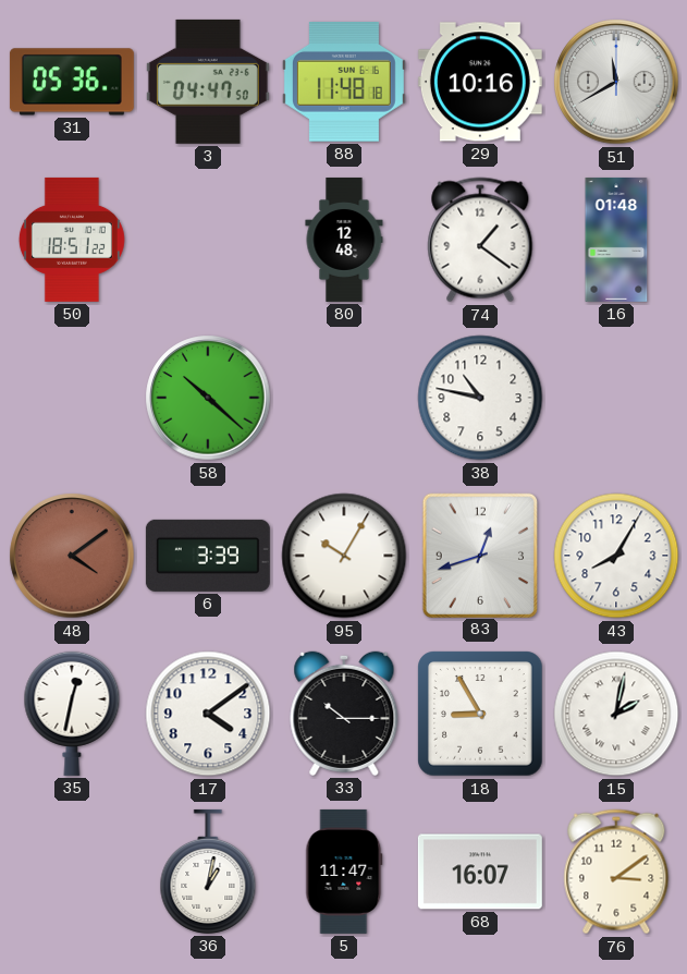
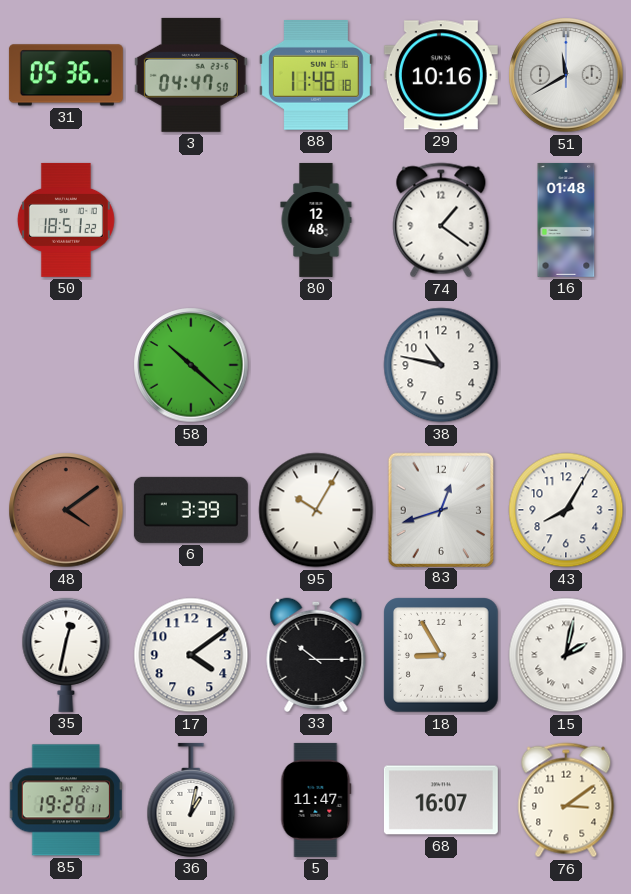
85: none -> 19:28 (66, 800)
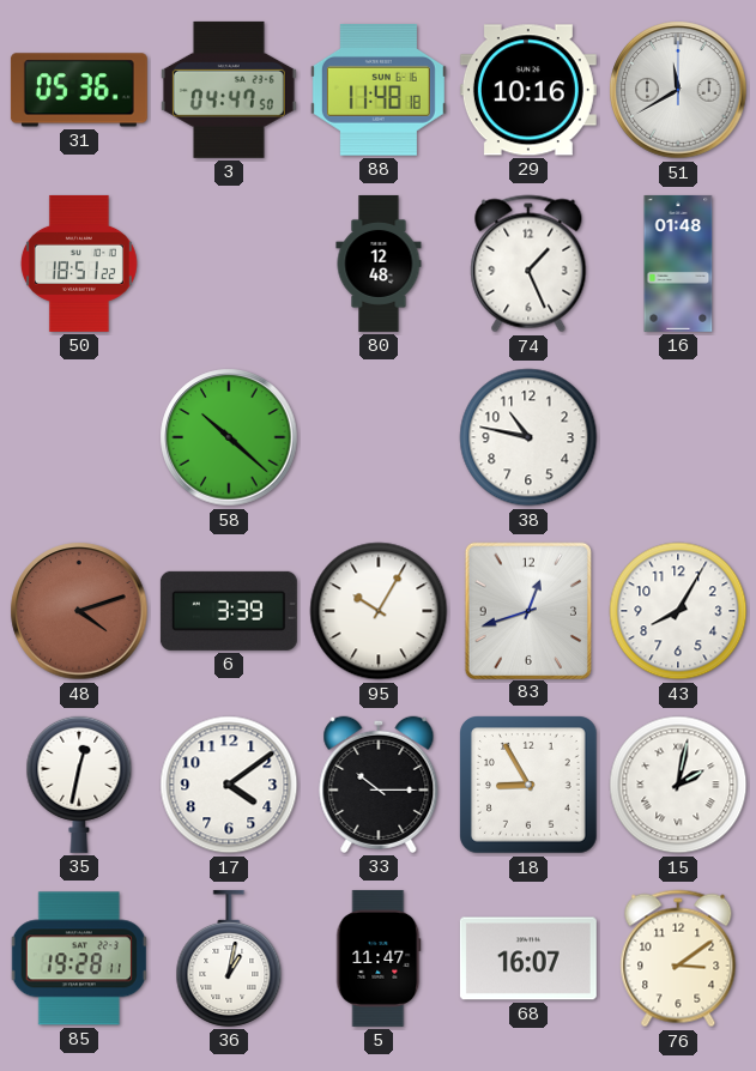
74: 1:21 -> 1:26 (528, 264)
48: 4:09 -> 4:12 (79, 611)
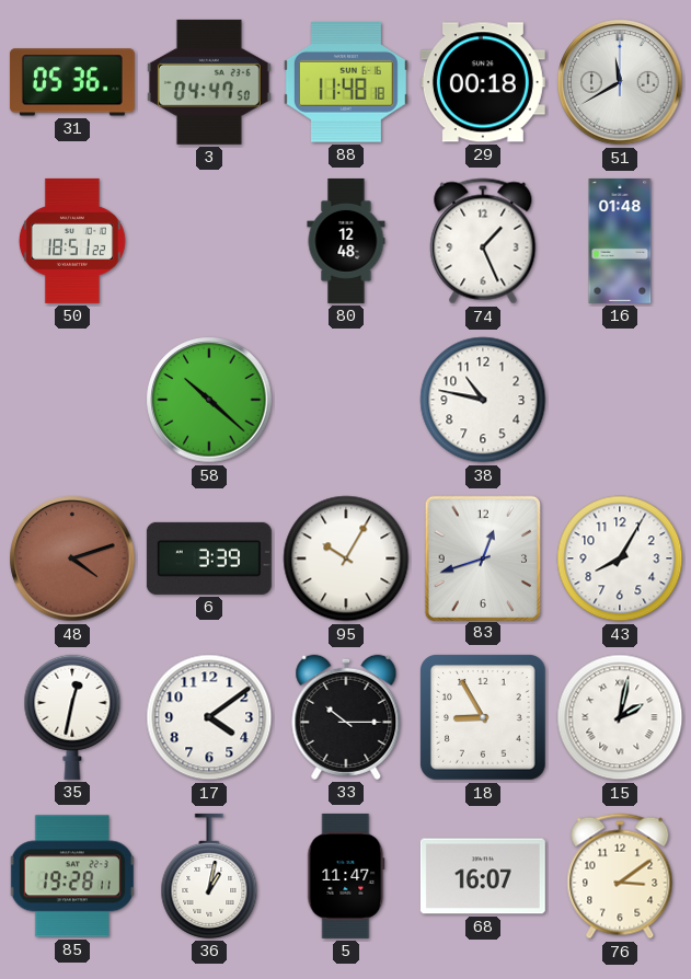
29: 10:16 -> 00:18 (483, 82)
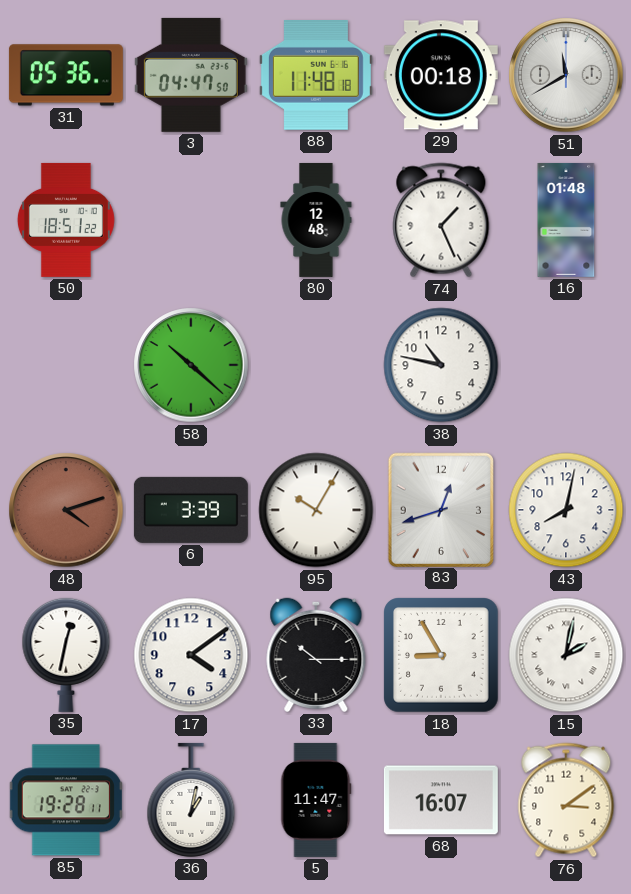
43: 8:05 -> 8:02 (566, 510)
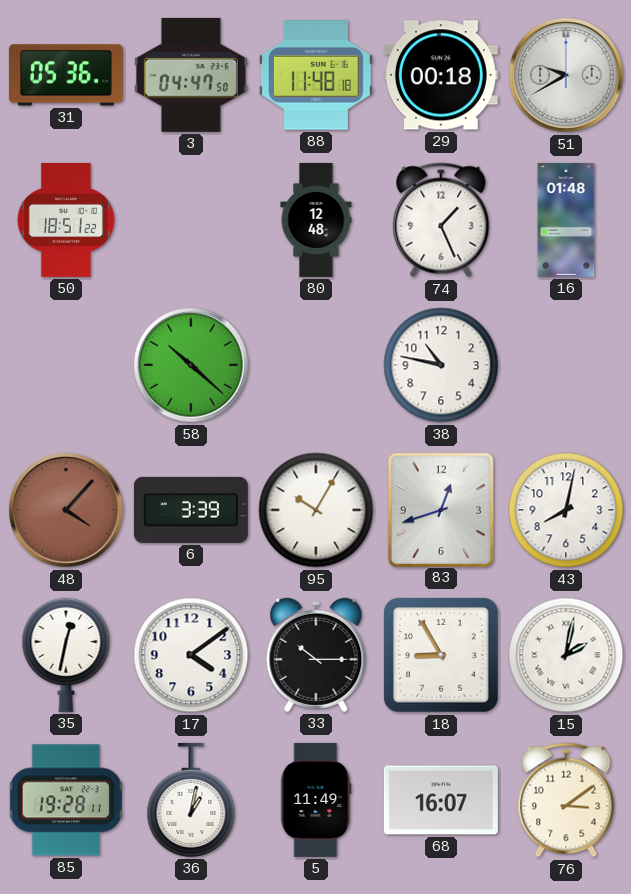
51: 11:40 -> 9:40 (566, 75)
48: 4:12 -> 4:07 (66, 510)
5: 11:47 -> 11:49 (316, 800)
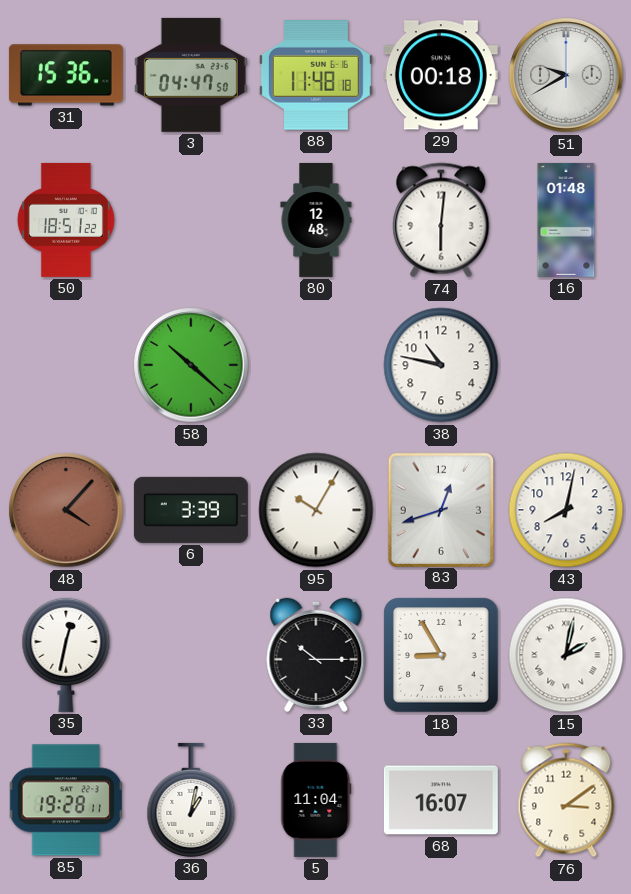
31: 05:36 -> 15:36 (66, 75)
74: 1:26 -> 6:01 (441, 220)
17: 4:09 -> none (191, 655)
5: 11:49 -> 11:04 (316, 800)
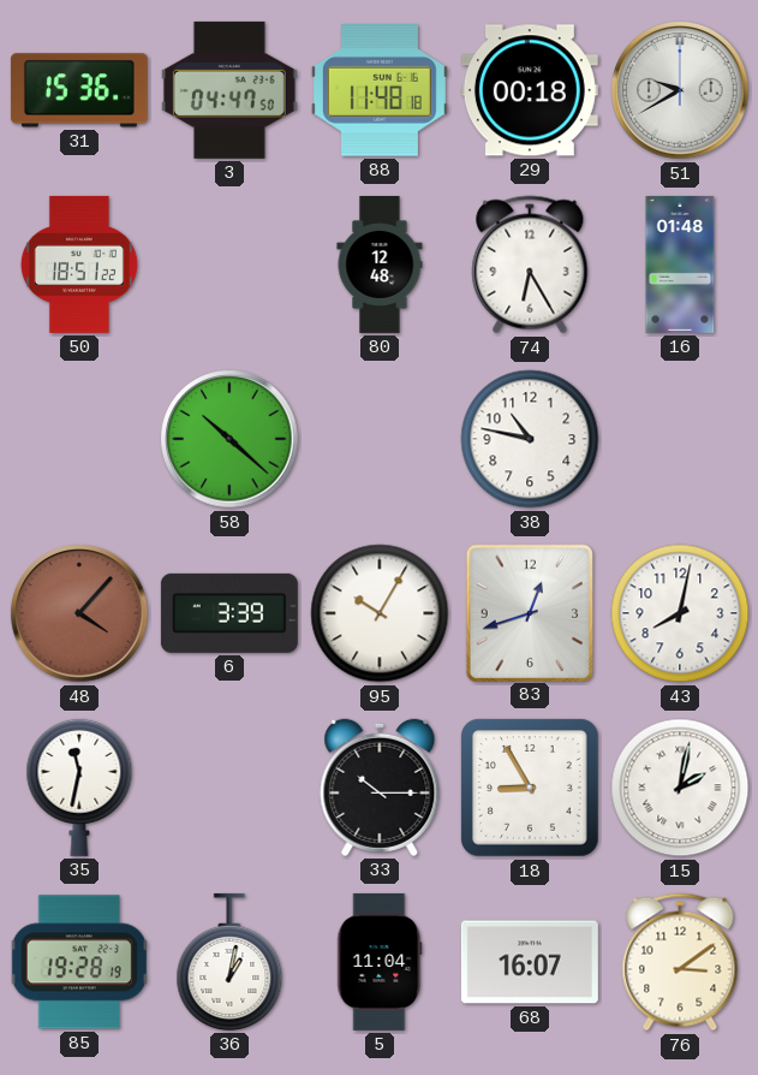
74: 6:01 -> 6:25 (530, 265)
35: 12:32 -> 11:32 (79, 788)
85: 19:28:11 -> 19:28:19 (79, 962)
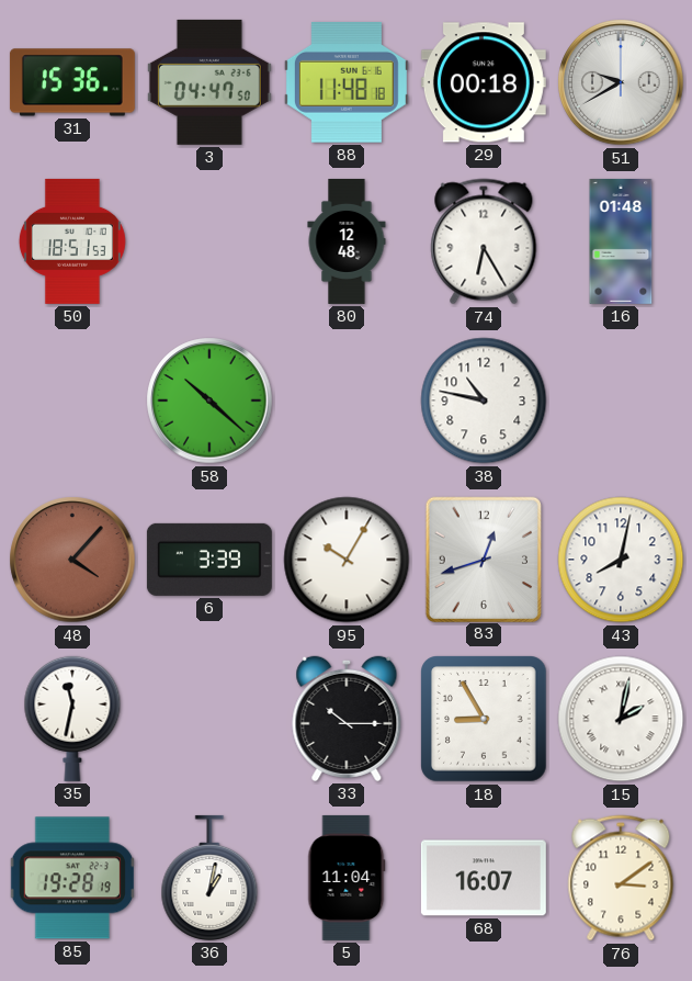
50: 18:51:22 -> 18:51:53 (72, 241)
